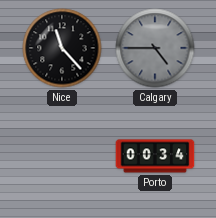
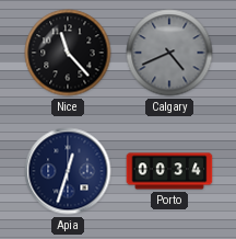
Calgary: 4:45 -> 4:41 (169, 53)
Apia: none -> 12:33 (68, 171)
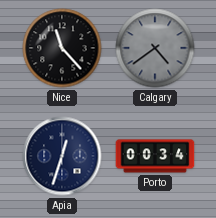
Calgary: 4:41 -> 4:39 (155, 48)
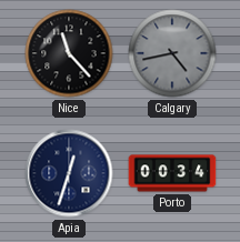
Calgary: 4:39 -> 4:43 (172, 53)
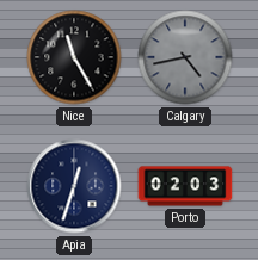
Nice: 11:23 -> 11:25 (74, 57)
Porto: 00:34 -> 02:03 (185, 186)
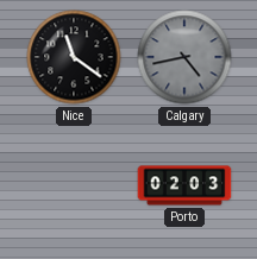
Nice: 11:25 -> 11:21 (74, 57)
Apia: 12:33 -> none (74, 186)
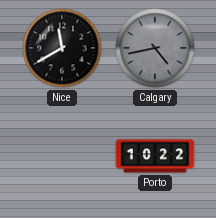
Nice: 11:21 -> 11:40 (62, 48)
Porto: 02:03 -> 10:22 (155, 156)
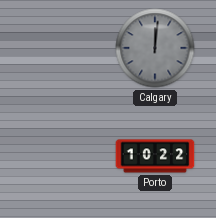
Nice: 11:40 -> none (62, 48)
Calgary: 4:43 -> 12:01 (155, 48)
